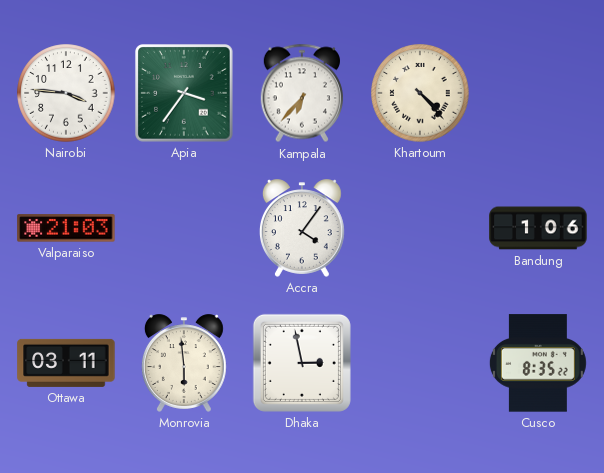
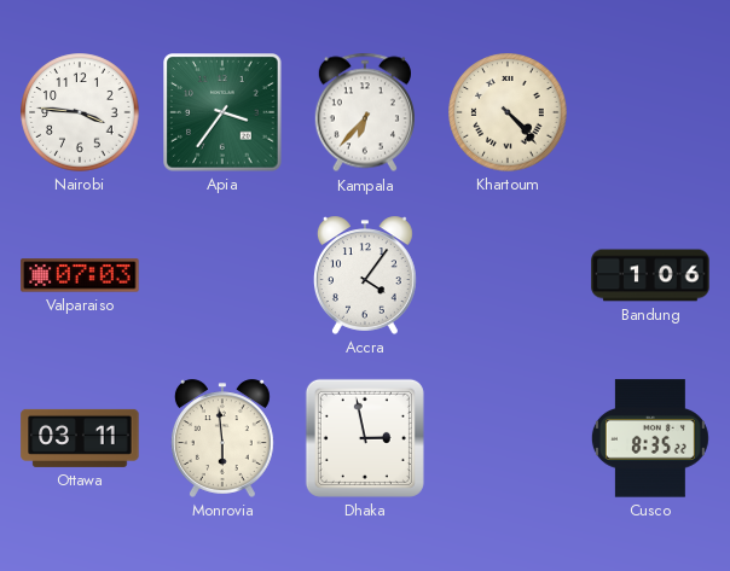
Valparaiso: 21:03 -> 07:03 (80, 275)
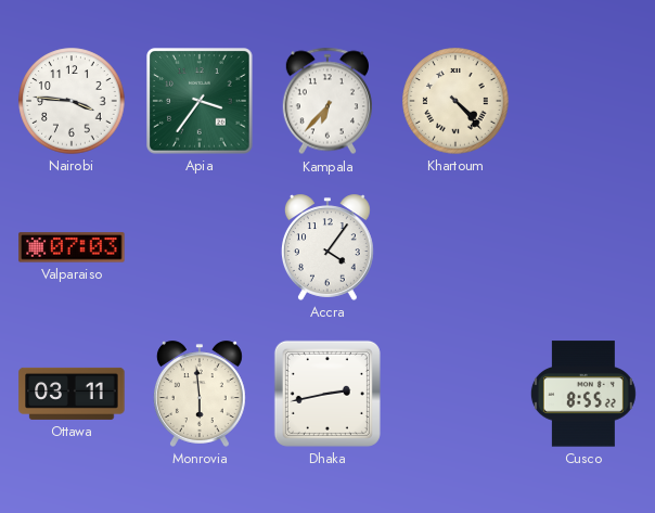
Bandung: 1:06 -> none (650, 275)
Dhaka: 2:58 -> 2:43 (327, 394)
Cusco: 8:35 -> 8:55 (583, 394)
